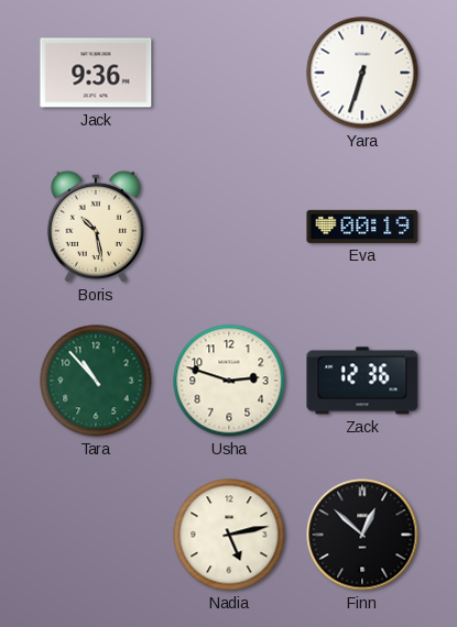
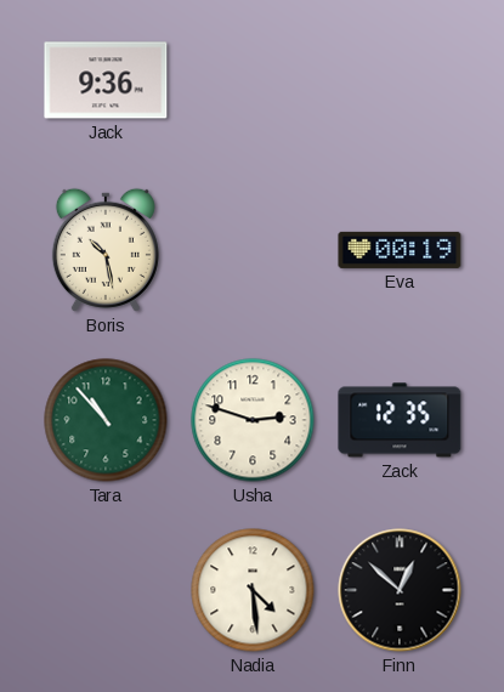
Yara: 6:33 -> none (362, 73)
Zack: 12:36 -> 12:35 (400, 420)
Nadia: 5:13 -> 4:29 (253, 590)
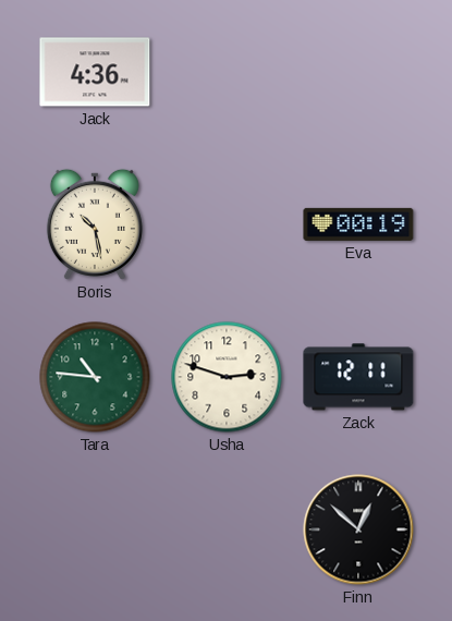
Jack: 9:36 -> 4:36 (95, 72)
Tara: 10:53 -> 10:46 (95, 377)
Zack: 12:35 -> 12:11 (358, 377)
Nadia: 4:29 -> none (253, 590)
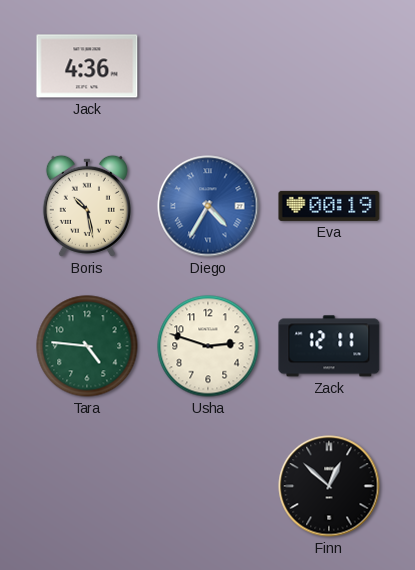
Diego: none -> 4:35 (208, 206)
Tara: 10:46 -> 4:46 (87, 346)
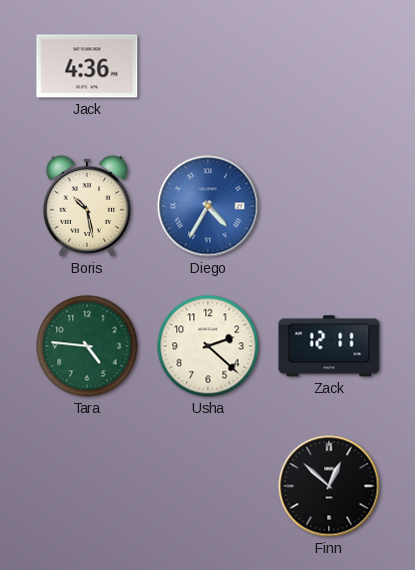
Eva: 00:19 -> none (329, 206)
Usha: 2:48 -> 2:22 (208, 346)
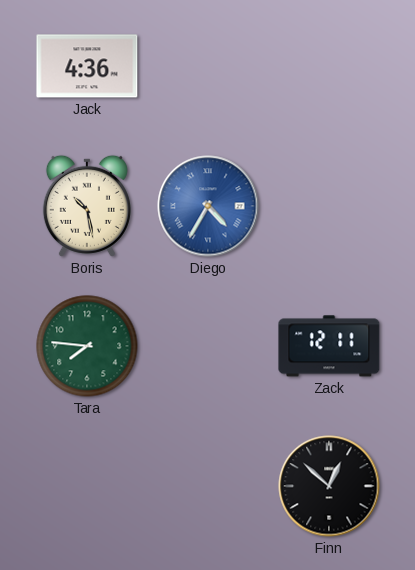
Tara: 4:46 -> 7:46 (87, 346)
Usha: 2:22 -> none (208, 346)
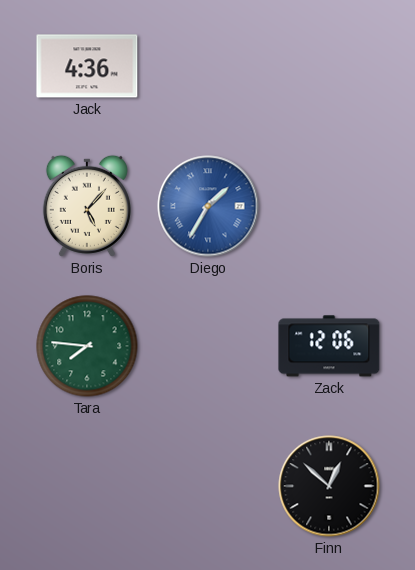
Boris: 10:28 -> 5:07 (87, 206)
Diego: 4:35 -> 1:35 (208, 206)
Zack: 12:11 -> 12:06 (329, 346)
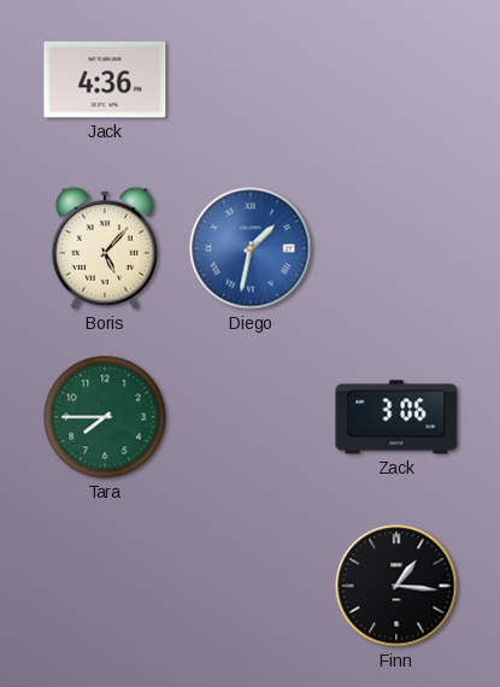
Diego: 1:35 -> 1:32 (251, 248)
Tara: 7:46 -> 7:45 (105, 417)
Zack: 12:06 -> 3:06 (396, 417)
Finn: 12:52 -> 1:16 (396, 586)
